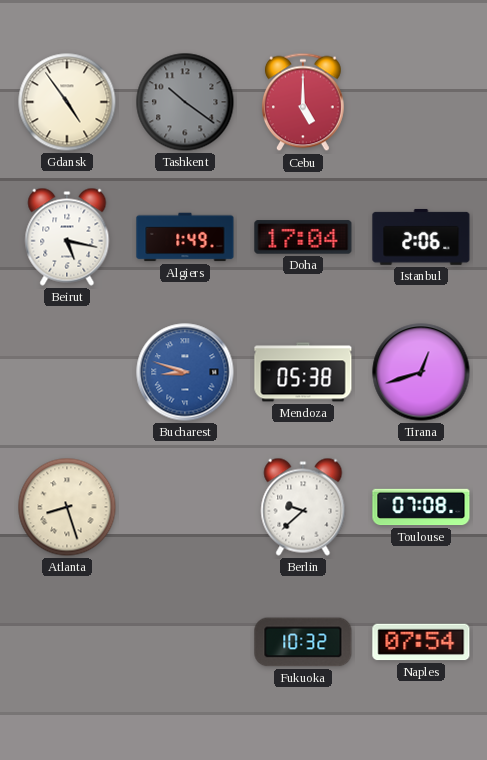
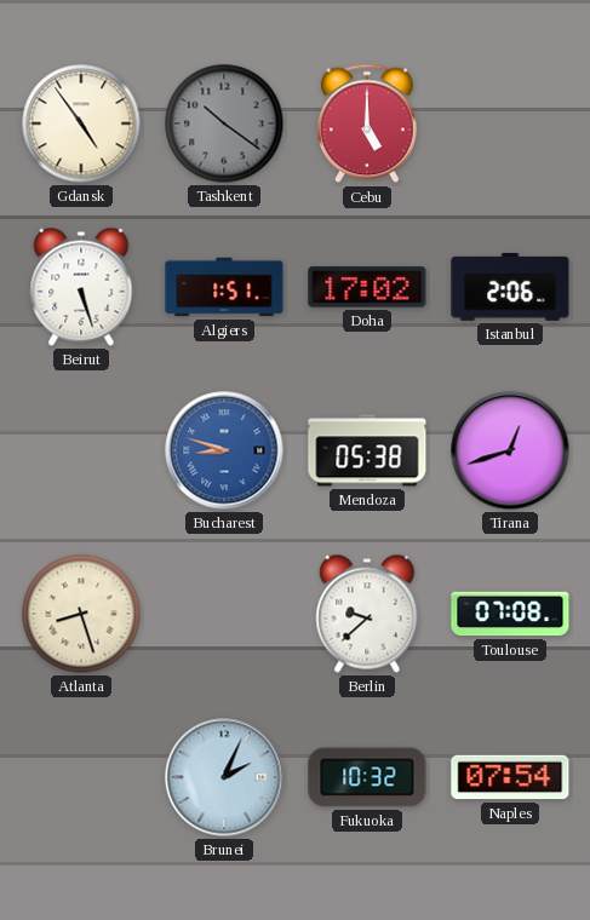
Beirut: 5:17 -> 5:27 (81, 287)
Algiers: 1:49 -> 1:51 (224, 287)
Doha: 17:04 -> 17:02 (367, 287)
Brunei: none -> 2:04 (224, 777)
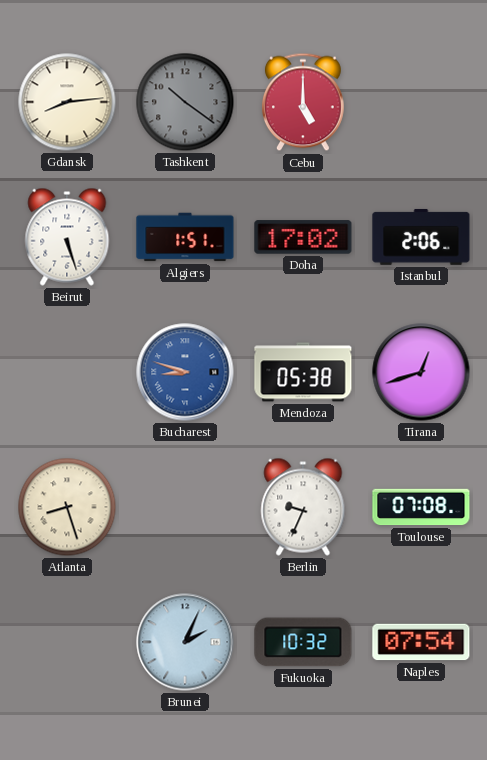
Gdansk: 4:54 -> 8:14 (67, 102)
Berlin: 9:38 -> 9:34 (303, 507)
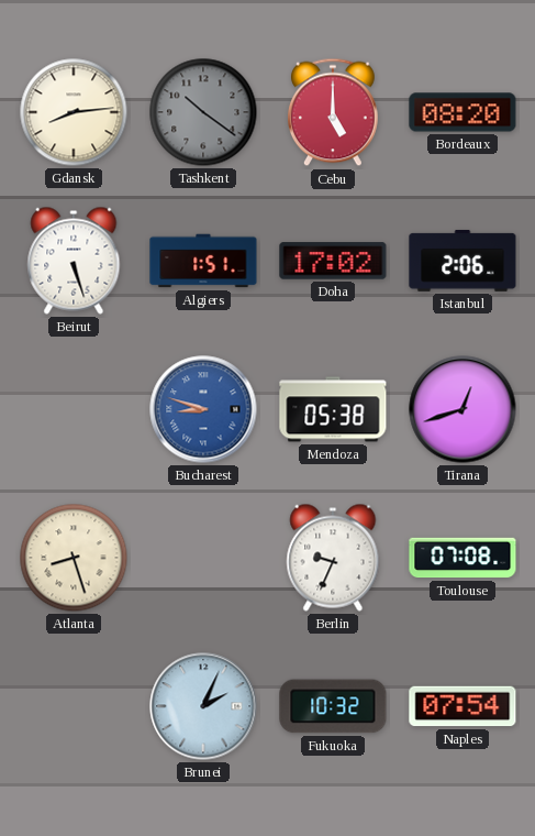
Bordeaux: none -> 08:20 (462, 112)
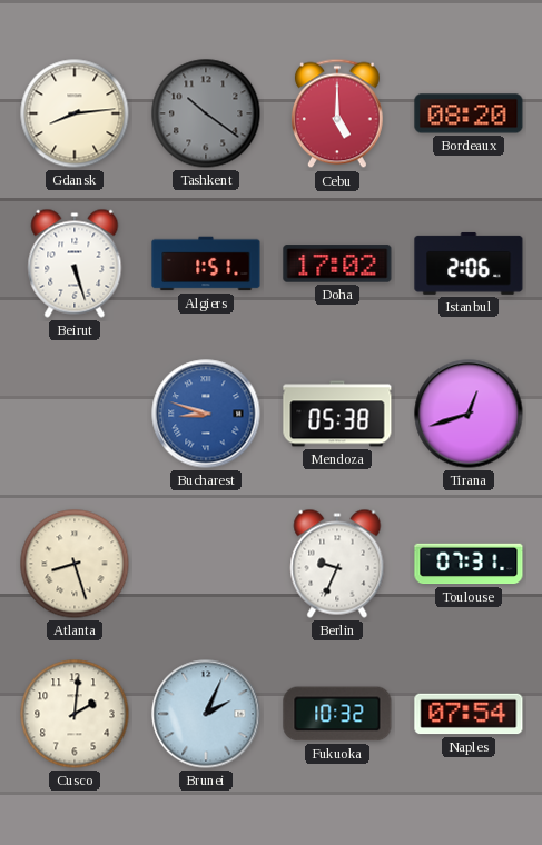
Toulouse: 07:08 -> 07:31 (469, 564)
Cusco: none -> 2:01 (75, 714)
